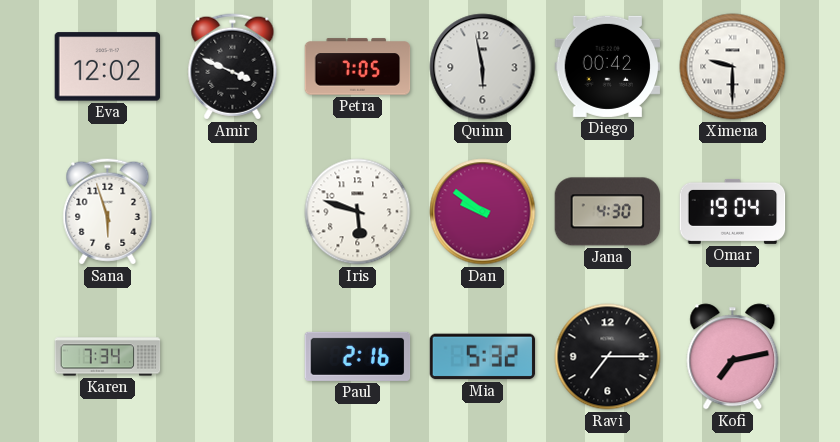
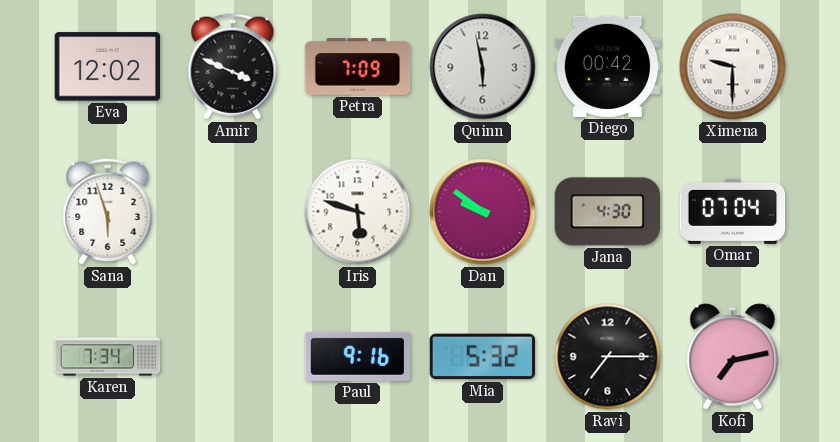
Petra: 7:05 -> 7:09 (358, 67)
Omar: 19:04 -> 07:04 (733, 211)
Paul: 2:16 -> 9:16 (358, 356)
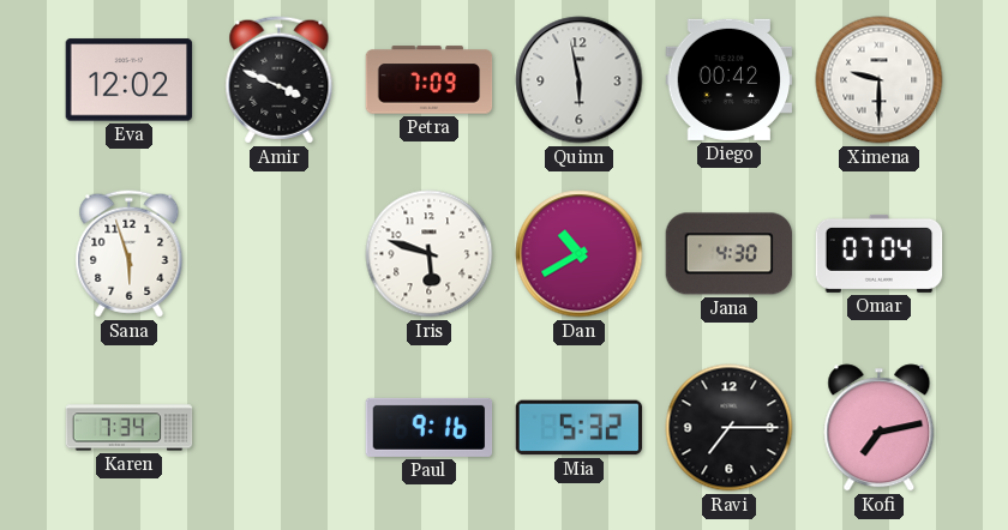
Dan: 9:51 -> 10:40 (580, 254)
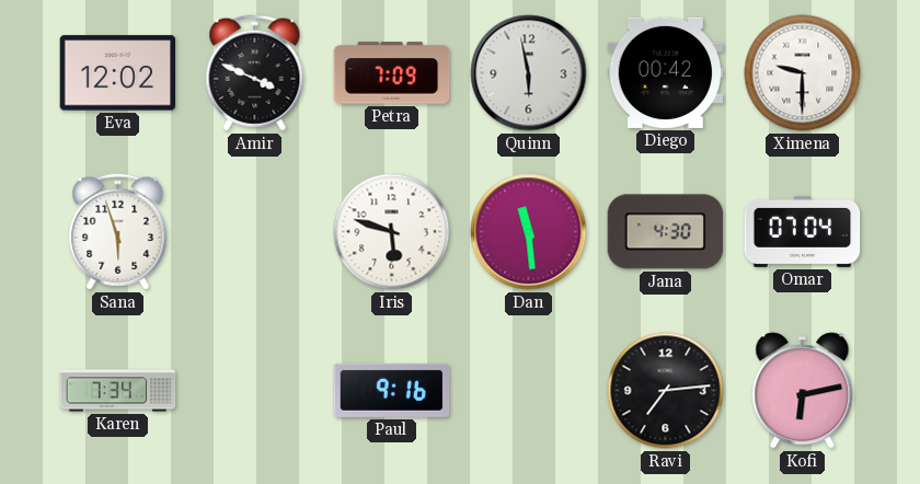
Dan: 10:40 -> 11:29 (529, 232)
Mia: 5:32 -> none (580, 428)
Ravi: 7:15 -> 7:14 (666, 391)
Kofi: 7:13 -> 6:13 (803, 391)
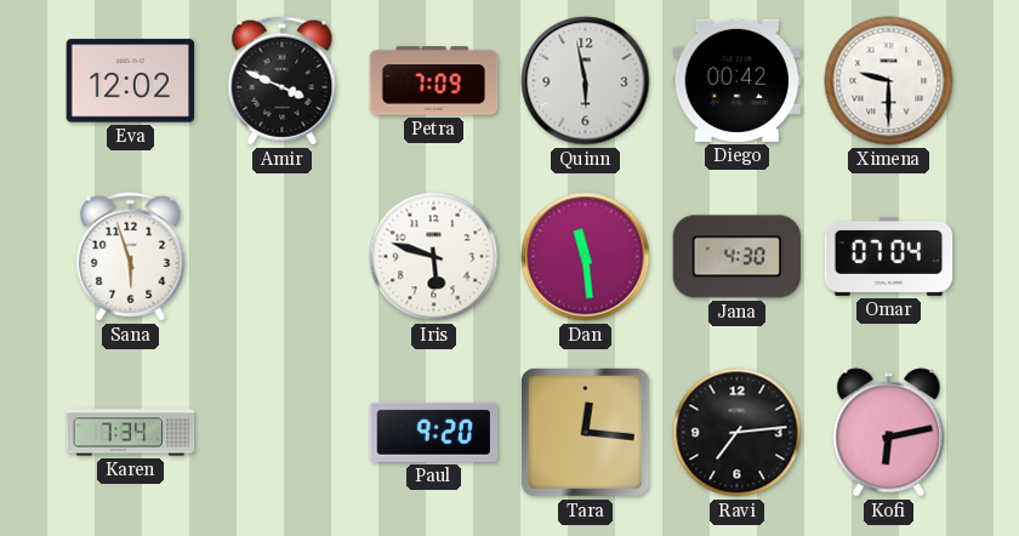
Paul: 9:16 -> 9:20 (434, 432)
Tara: none -> 12:16 (585, 432)
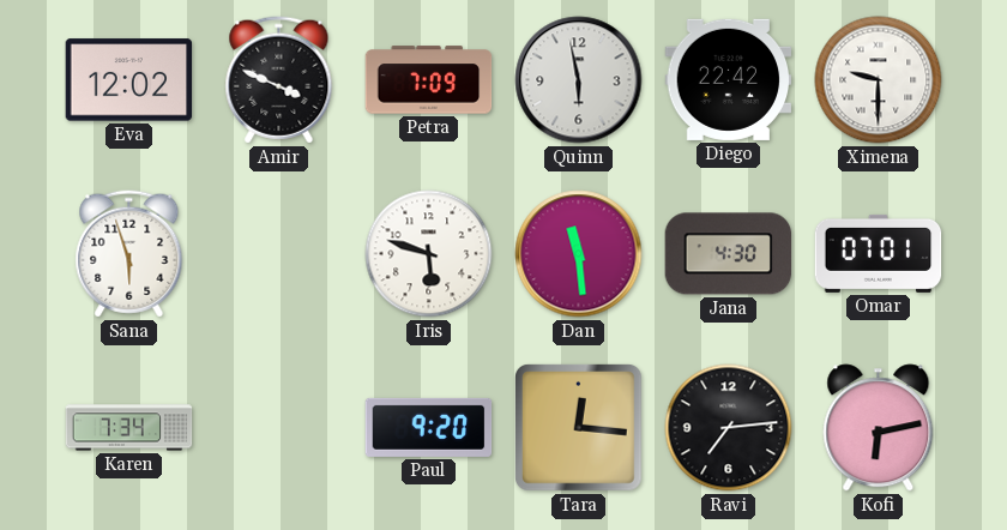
Diego: 00:42 -> 22:42 (729, 79)
Omar: 07:04 -> 07:01 (879, 253)
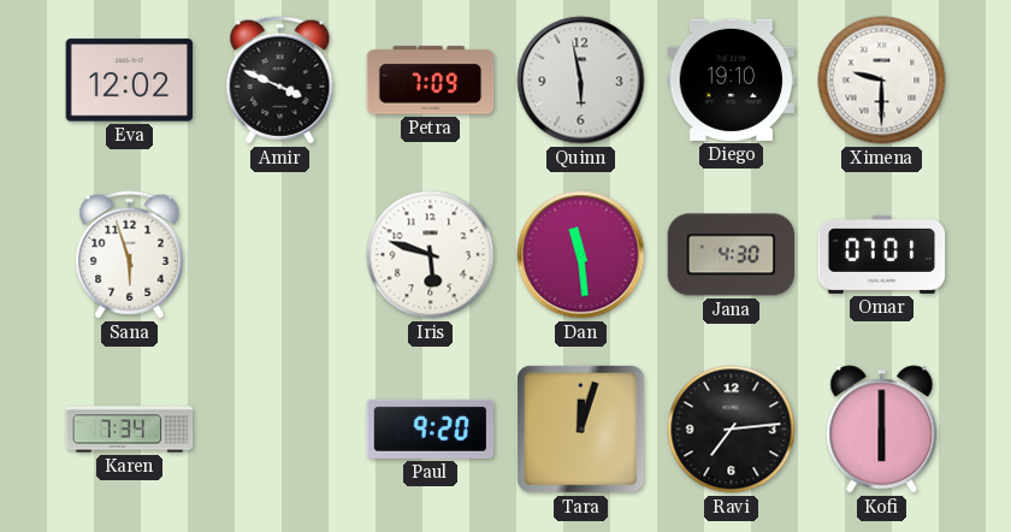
Diego: 22:42 -> 19:10 (732, 79)
Tara: 12:16 -> 12:03 (580, 428)
Kofi: 6:13 -> 6:00 (882, 430)
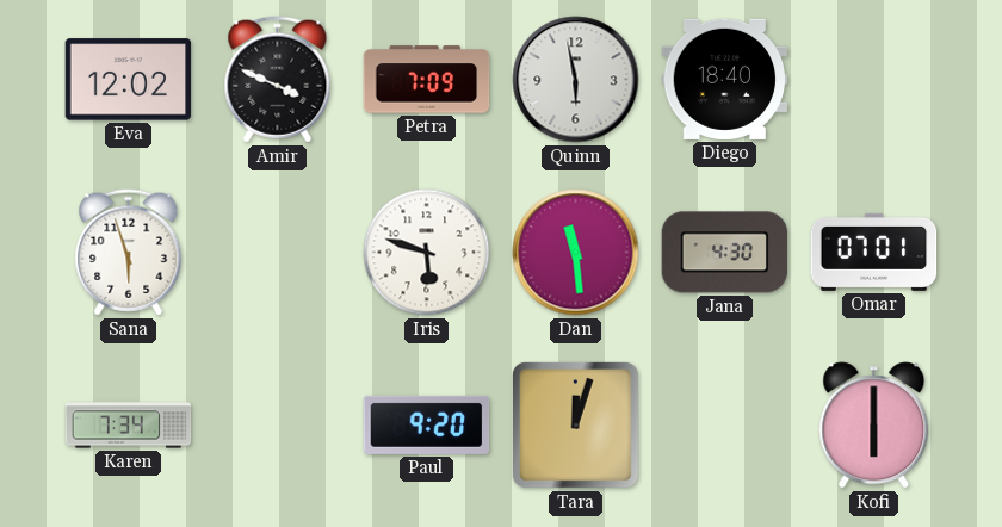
Diego: 19:10 -> 18:40 (725, 79)
Ximena: 9:30 -> none (882, 81)
Ravi: 7:14 -> none (732, 430)
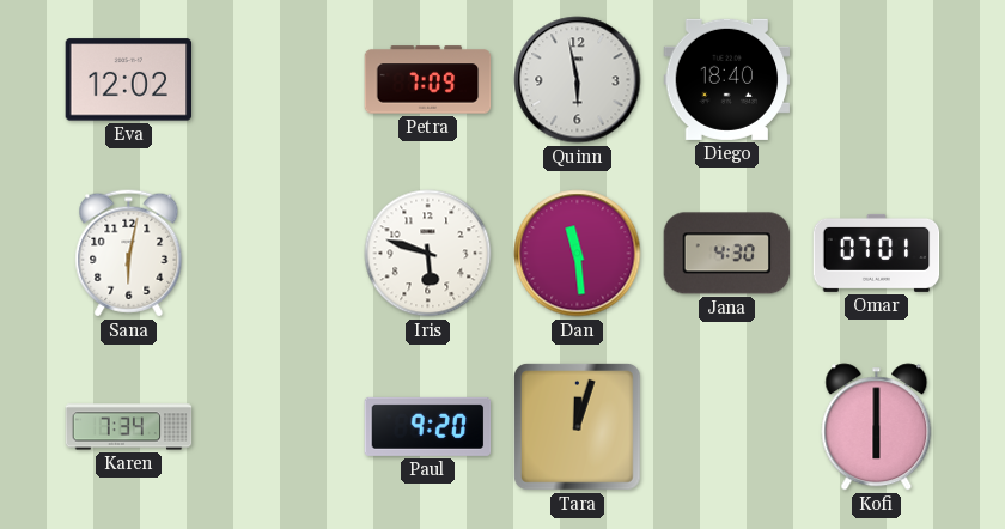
Amir: 3:49 -> none (278, 80)
Sana: 5:57 -> 6:02 (129, 254)
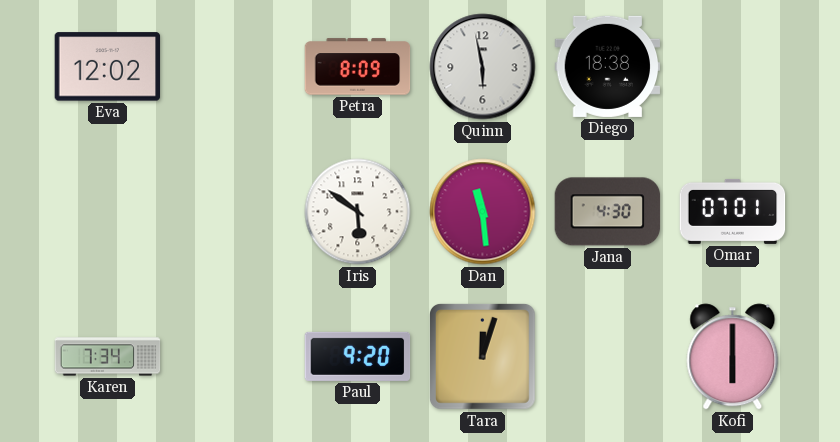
Petra: 7:09 -> 8:09 (358, 67)
Diego: 18:40 -> 18:38 (608, 66)
Sana: 6:02 -> none (129, 254)
Iris: 5:48 -> 5:51 (358, 212)
